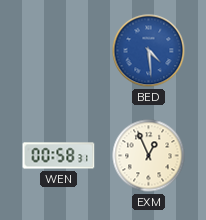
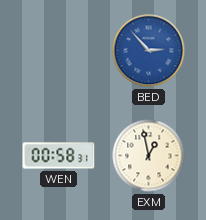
BED: 4:29 -> 2:53 (149, 51)
EXM: 12:56 -> 12:58 (149, 156)
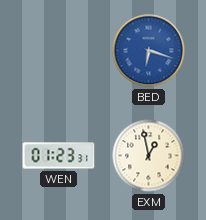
BED: 2:53 -> 6:18 (149, 51)
WEN: 00:58 -> 01:23 (59, 156)
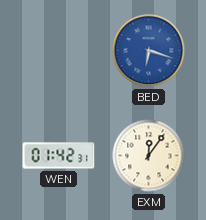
WEN: 01:23 -> 01:42 (59, 156)
EXM: 12:58 -> 12:06 (149, 156)
